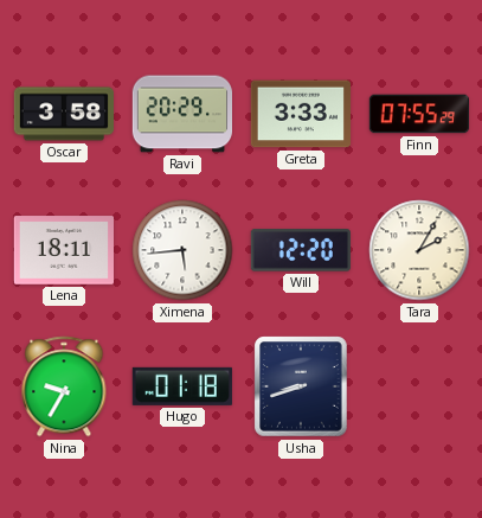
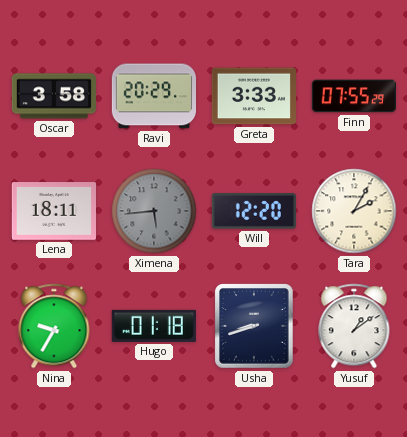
Ximena dial: white -> grey (154, 211)
Yusuf: none -> 1:09 (354, 326)
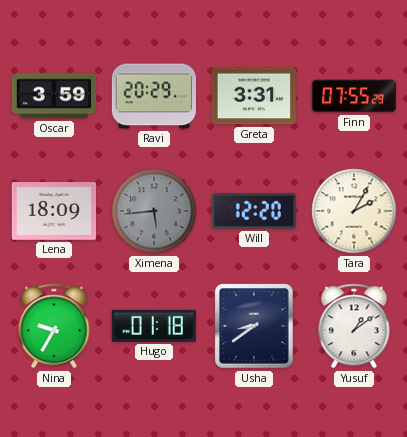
Oscar: 3:58 -> 3:59 (53, 96)
Greta: 3:33 -> 3:31 (253, 96)
Lena: 18:11 -> 18:09 (53, 211)
Usha: 8:42 -> 8:39 (254, 326)
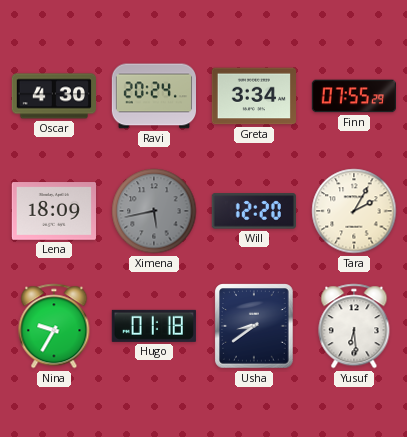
Oscar: 3:59 -> 4:30 (53, 96)
Ravi: 20:29 -> 20:24 (153, 96)
Greta: 3:31 -> 3:34 (253, 96)
Ximena: 5:44 -> 5:43 (154, 211)
Yusuf: 1:09 -> 6:29 (354, 326)
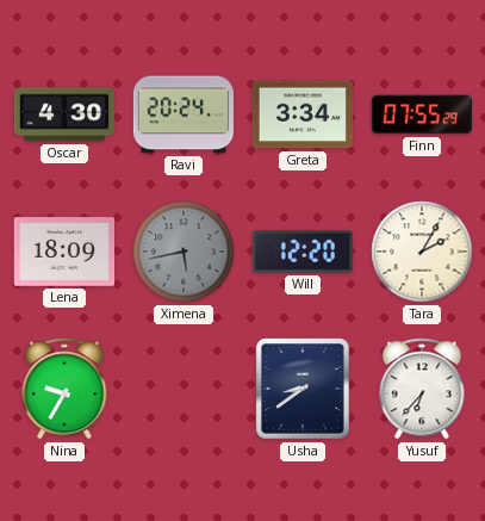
Hugo: 01:18 -> none (154, 326)
Yusuf: 6:29 -> 6:37 (422, 389)
